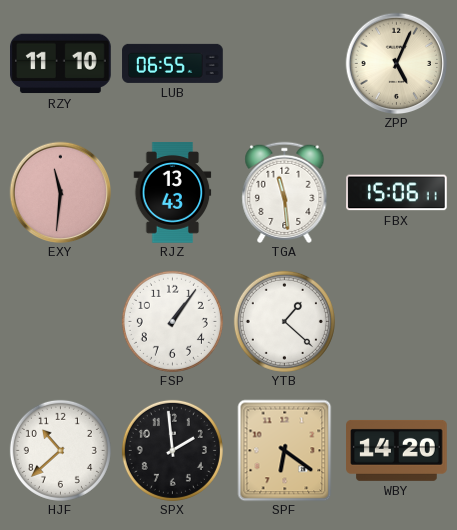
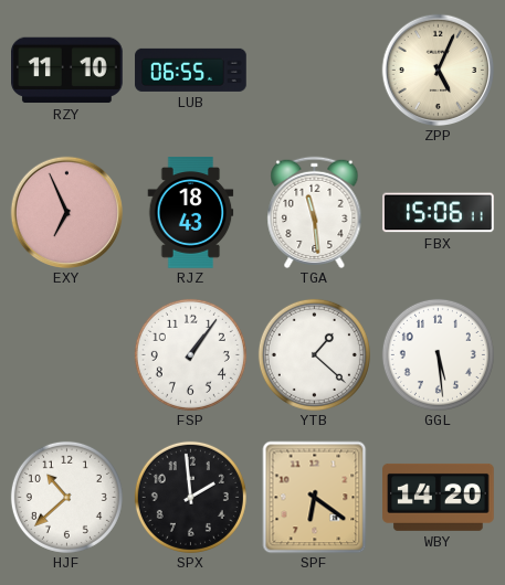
EXY: 11:31 -> 6:56 (66, 212)
RJZ: 13:43 -> 18:43 (191, 213)
GGL: none -> 5:29 (438, 354)
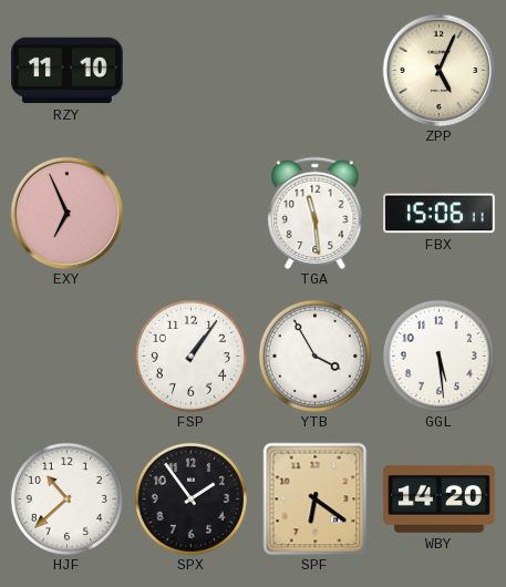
LUB: 06:55 -> none (191, 70)
RJZ: 18:43 -> none (191, 213)
YTB: 1:22 -> 3:55 (314, 356)
SPX: 1:59 -> 1:54 (190, 498)
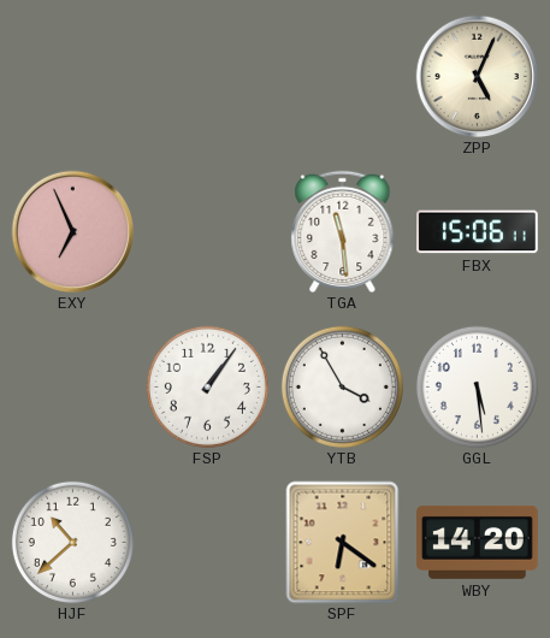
RZY: 11:10 -> none (68, 71)
SPX: 1:54 -> none (190, 498)
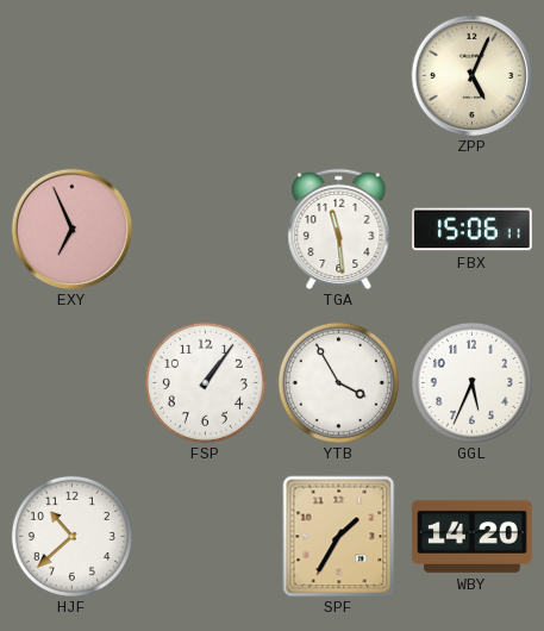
GGL: 5:29 -> 5:34 (471, 382)
SPF: 6:21 -> 1:35 (339, 536)
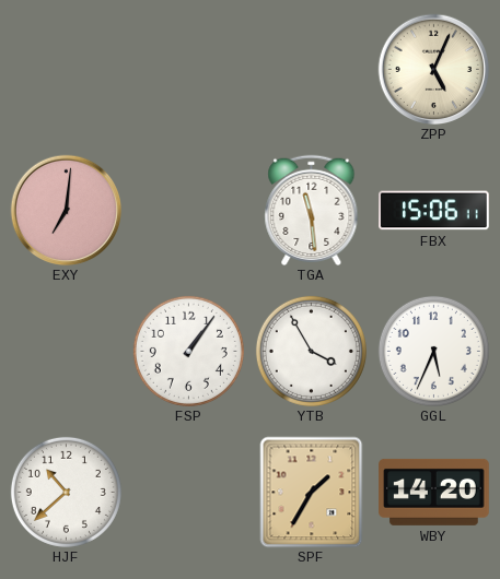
EXY: 6:56 -> 7:01 (66, 210)
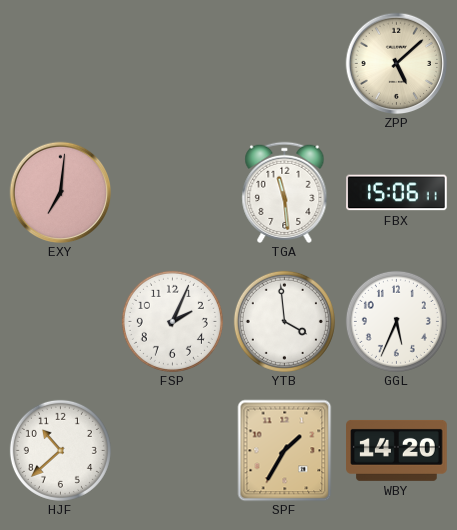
ZPP: 5:04 -> 5:08 (396, 63)
FSP: 1:06 -> 2:04 (172, 321)
YTB: 3:55 -> 3:59 (284, 321)
